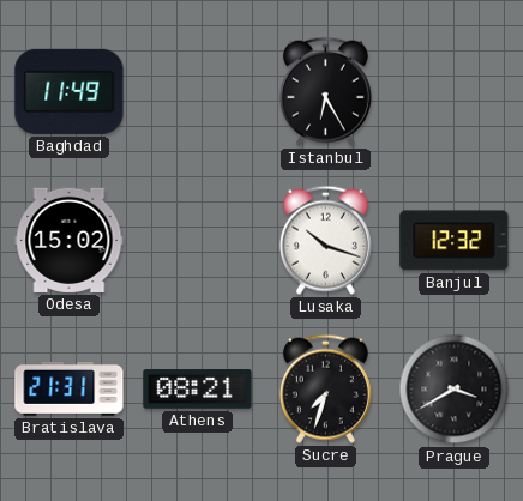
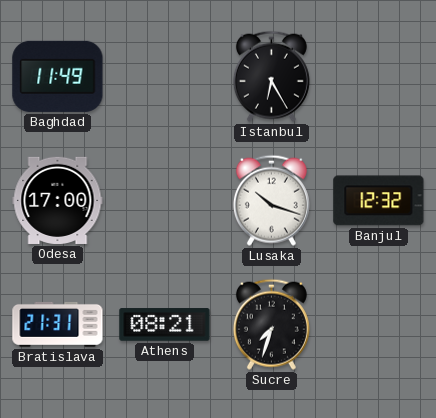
Odesa: 15:02 -> 17:00 (58, 200)
Prague: 3:40 -> none (455, 390)
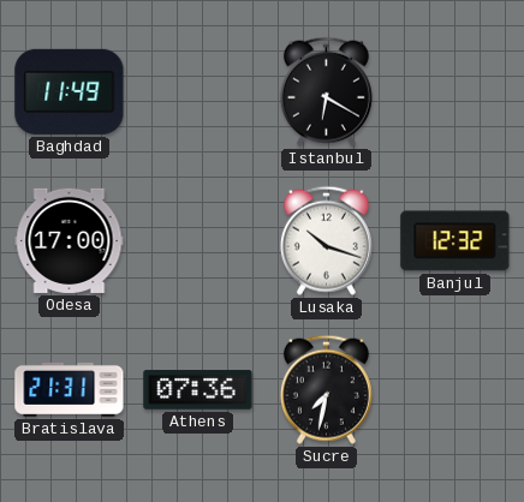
Istanbul: 6:25 -> 6:20 (326, 91)
Athens: 08:21 -> 07:36 (198, 390)
Sucre: 7:33 -> 7:32 (326, 389)
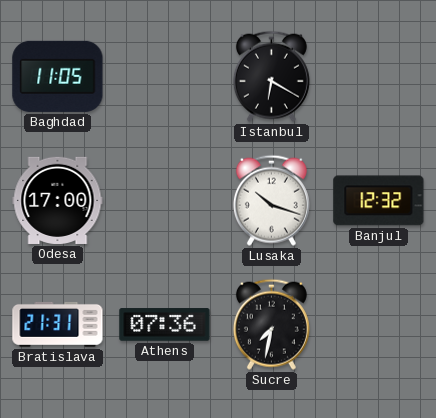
Baghdad: 11:49 -> 11:05 (58, 76)
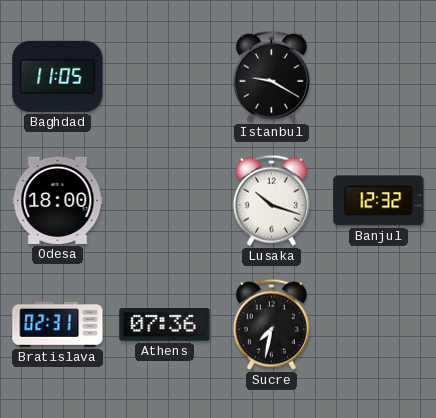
Istanbul: 6:20 -> 9:20 (271, 76)
Odesa: 17:00 -> 18:00 (58, 200)
Bratislava: 21:31 -> 02:31 (58, 324)
